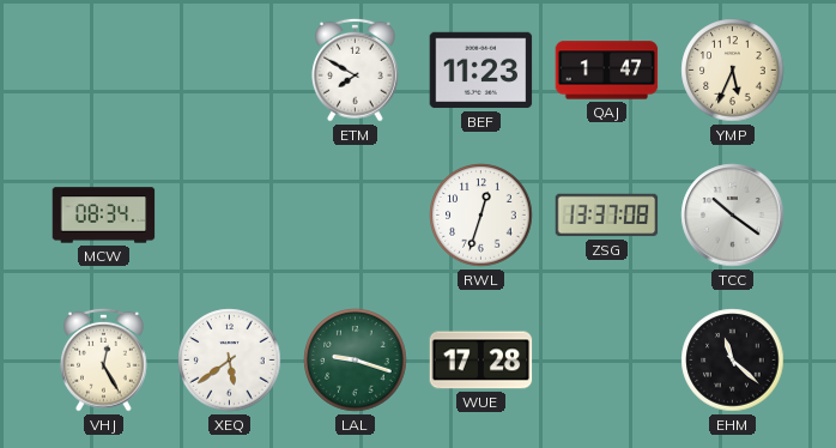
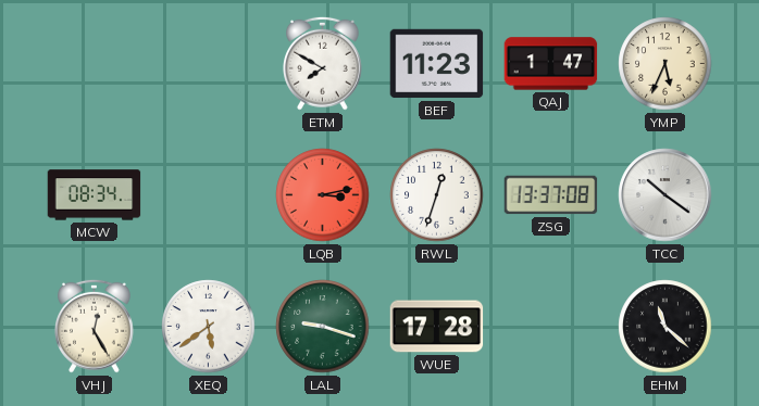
LQB: none -> 3:13 (323, 195)
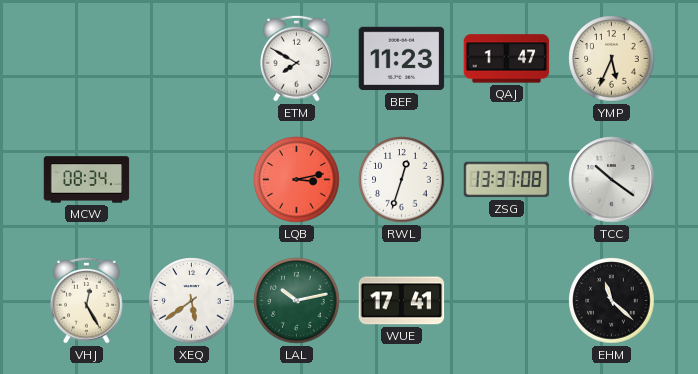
LAL: 9:18 -> 10:13 (297, 301)
WUE: 17:28 -> 17:41 (402, 301)
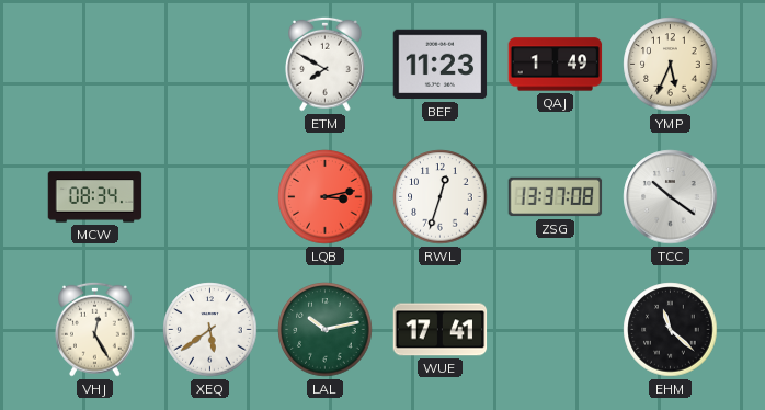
QAJ: 1:47 -> 1:49 (556, 65)
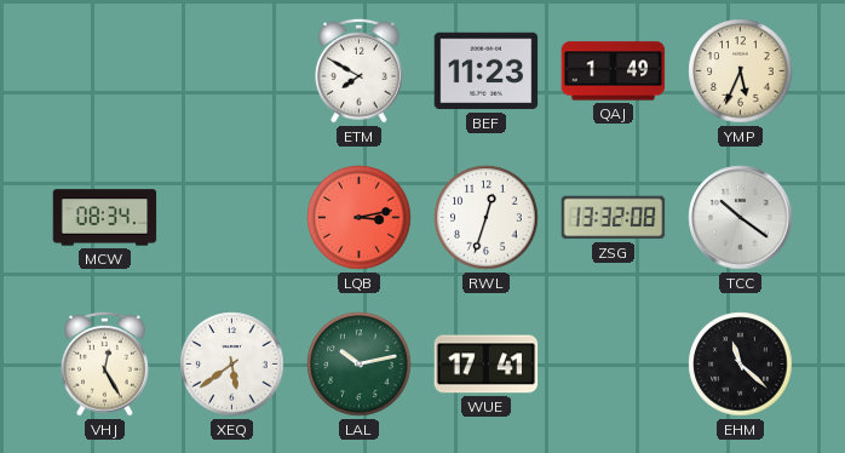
ZSG: 13:37 -> 13:32 (614, 218)
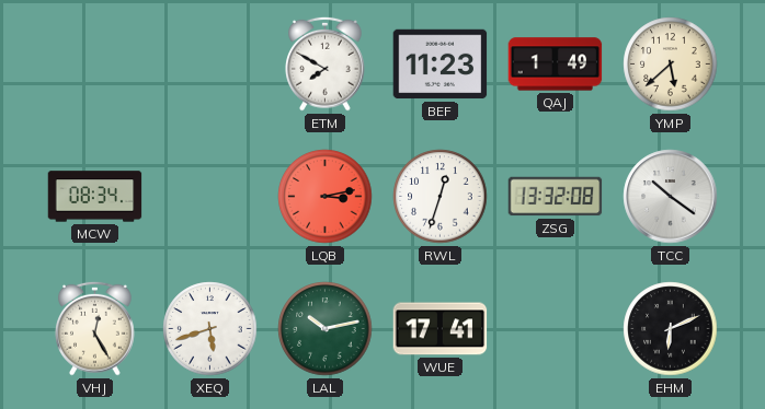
YMP: 5:34 -> 5:38 (671, 65)
XEQ: 5:39 -> 5:42 (210, 329)
EHM: 11:22 -> 6:11 (671, 329)
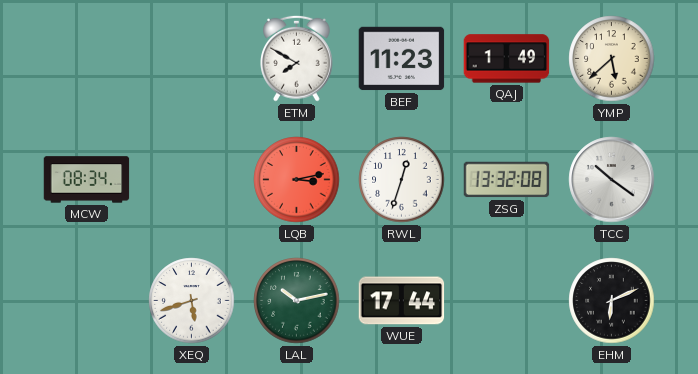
VHJ: 12:25 -> none (95, 328)
WUE: 17:41 -> 17:44 (402, 301)
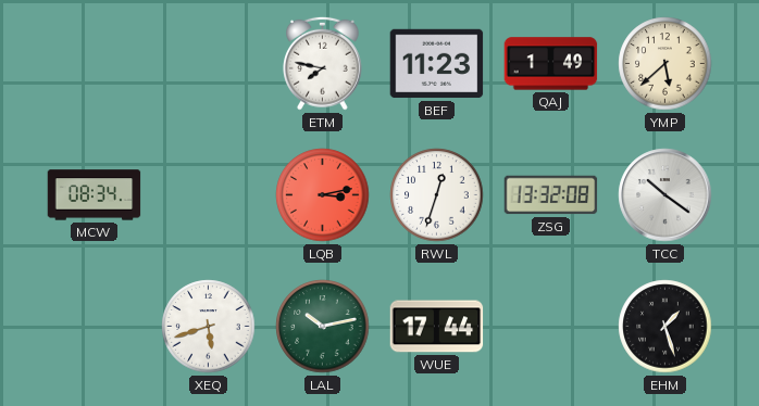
ETM: 7:50 -> 7:47 (323, 63)
EHM: 6:11 -> 1:27 (665, 327)
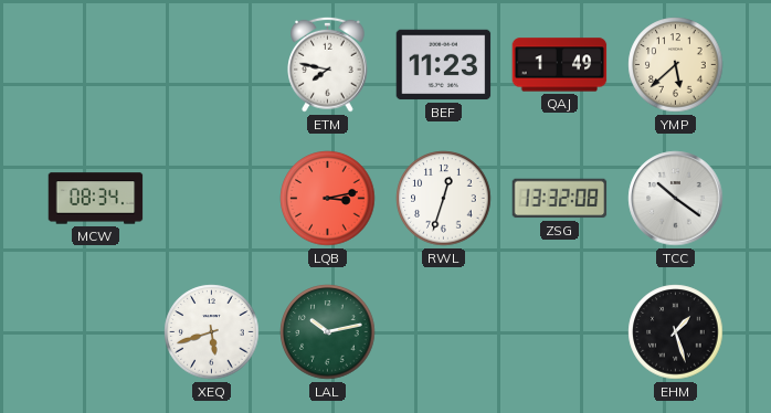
WUE: 17:44 -> none (437, 327)
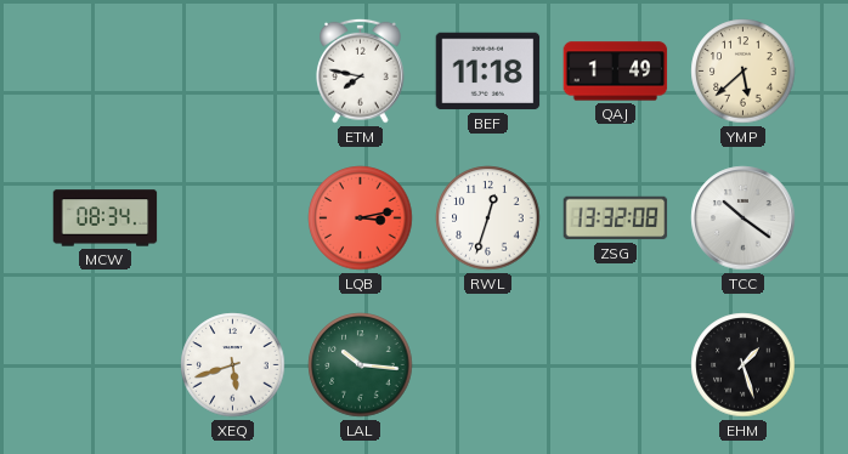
BEF: 11:23 -> 11:18 (488, 72)
LAL: 10:13 -> 10:16 (361, 365)
